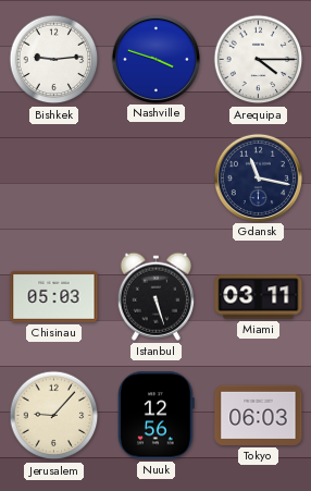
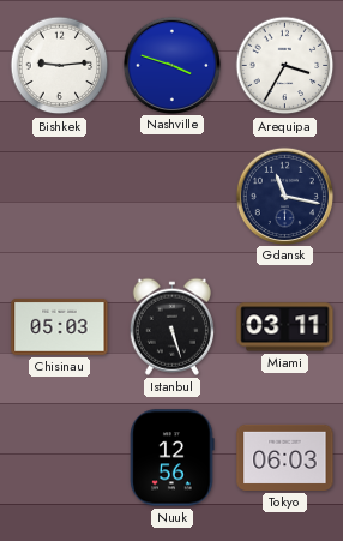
Arequipa: 4:15 -> 3:35 (285, 66)
Jerusalem: 9:07 -> none (54, 416)
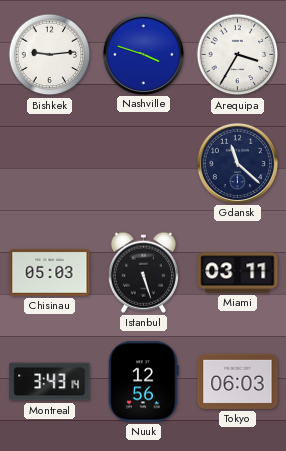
Gdansk: 11:17 -> 11:22 (237, 163)
Montreal: none -> 3:43 (50, 382)
